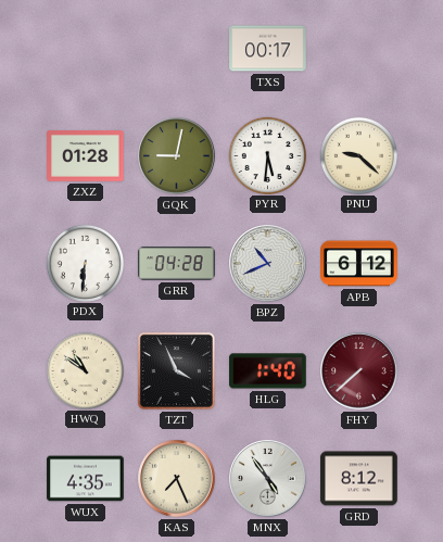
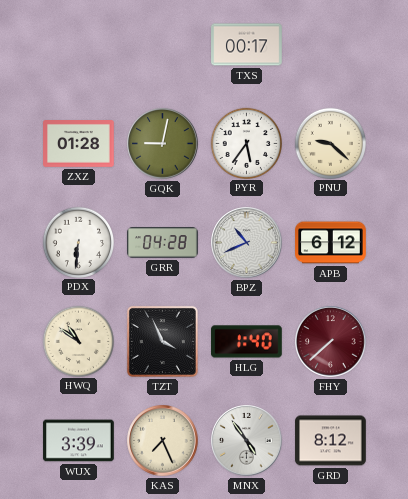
PYR: 5:31 -> 5:36 (246, 143)
WUX: 4:35 -> 3:39 (79, 441)
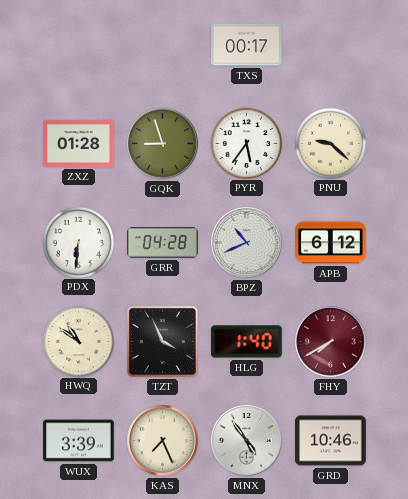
GQK: 9:02 -> 8:57 (163, 144)
FHY: 7:38 -> 7:40 (331, 342)
GRD: 8:12 -> 10:46 (331, 441)
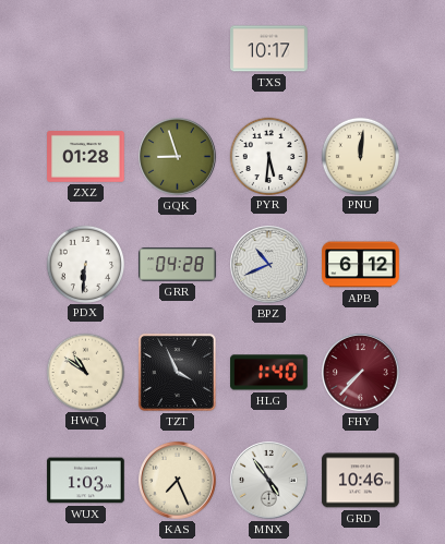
TXS: 00:17 -> 10:17 (269, 49)
PYR: 5:36 -> 5:31 (268, 156)
PNU: 9:22 -> 12:01 (360, 156)
FHY: 7:40 -> 7:37 (361, 373)
WUX: 3:39 -> 1:03 (86, 481)
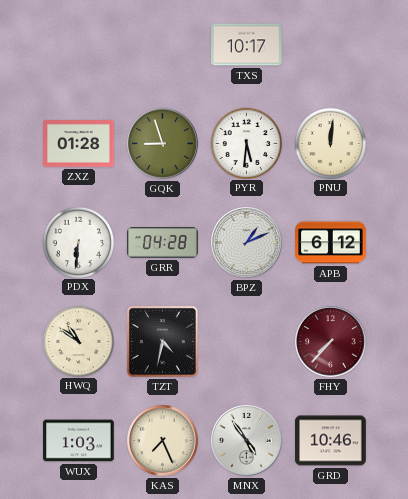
BPZ: 10:41 -> 1:11 (247, 243)
TZT: 3:56 -> 4:32 (162, 341)
HLG: 1:40 -> none (269, 373)
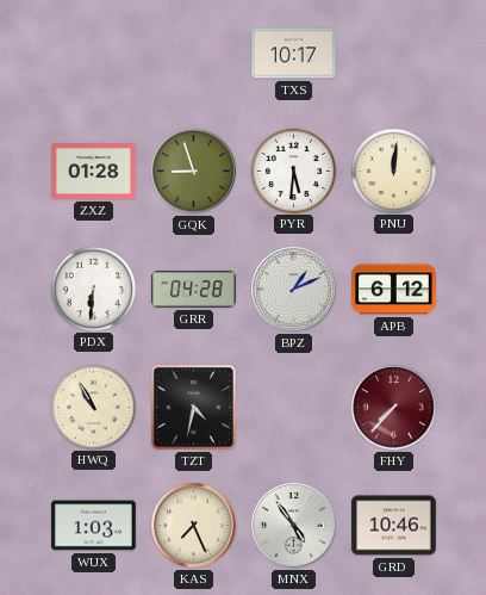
HWQ: 10:51 -> 10:55 (93, 407)
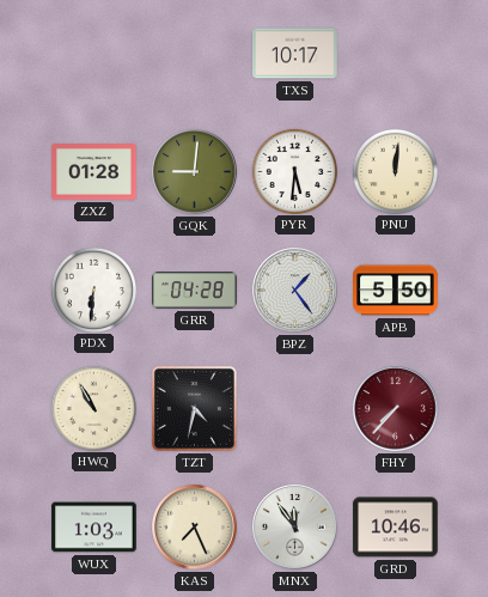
GQK: 8:57 -> 9:01 (195, 172)
BPZ: 1:11 -> 1:24 (295, 291)
APB: 6:12 -> 5:50 (396, 291)
MNX: 4:54 -> 11:54 (295, 528)
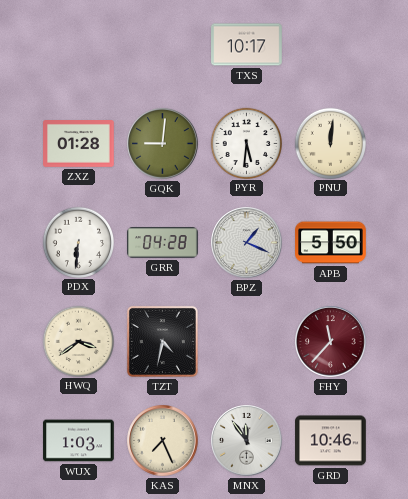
BPZ: 1:24 -> 1:19 (247, 243)
HWQ: 10:55 -> 3:39 (78, 341)
FHY: 7:37 -> 11:37 (331, 342)
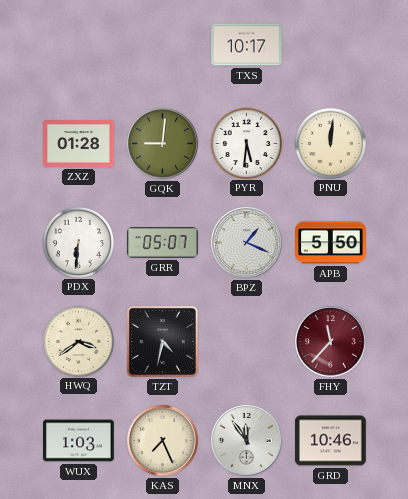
GRR: 04:28 -> 05:07 (163, 243)
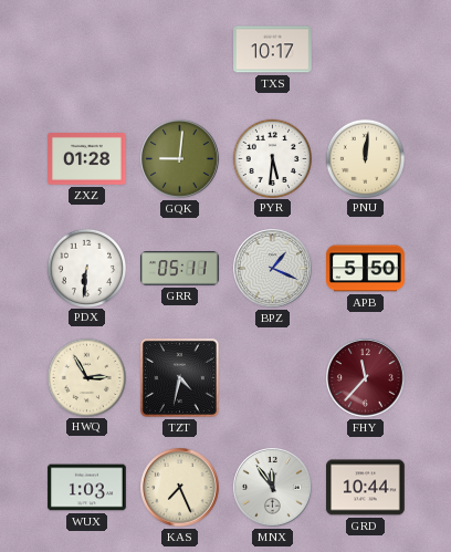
GRR: 05:07 -> 05:11 (180, 269)
HWQ: 3:39 -> 2:55 (86, 377)
GRD: 10:46 -> 10:44 (366, 488)
